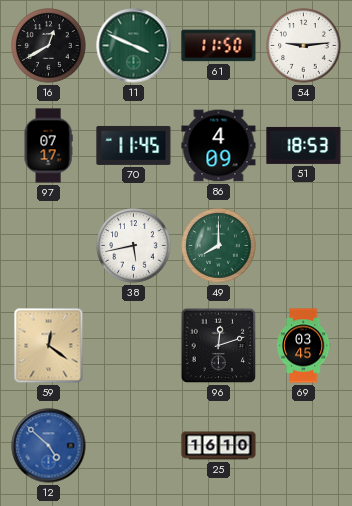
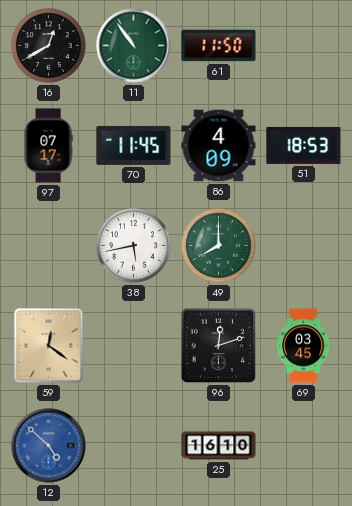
11: 3:49 -> 10:54 (134, 46)
54: 9:14 -> none (304, 46)
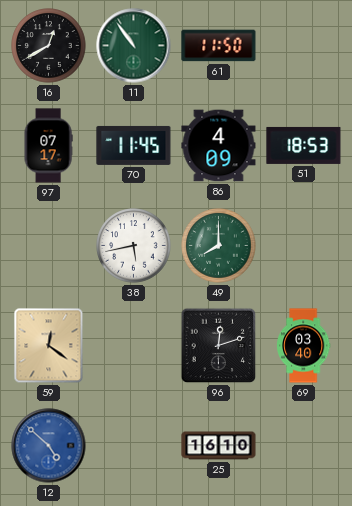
69: 03:45 -> 03:40 (303, 346)
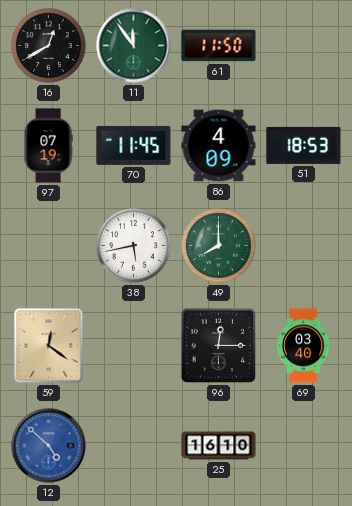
11: 10:54 -> 11:54 (134, 46)
97: 07:17 -> 07:19 (48, 146)
96: 12:12 -> 12:15 (219, 346)
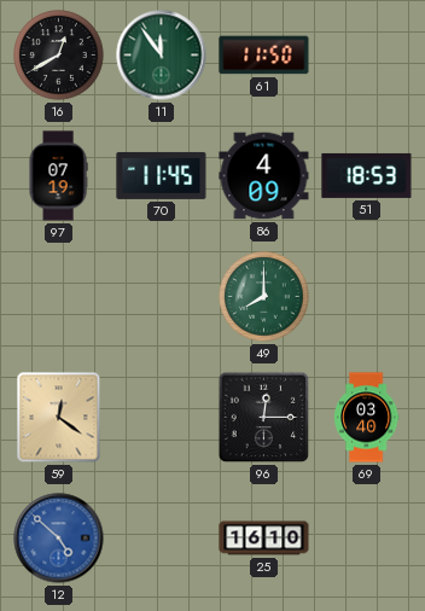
38: 5:43 -> none (134, 246)
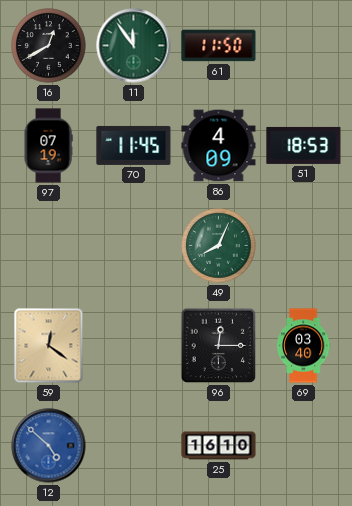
49: 8:00 -> 8:04 (219, 246)
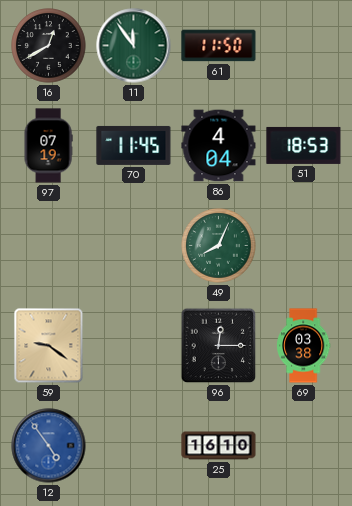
86: 4:09 -> 4:04 (219, 146)
59: 12:21 -> 9:21 (49, 346)
69: 03:40 -> 03:38 (303, 346)
12: 4:52 -> 4:54 (49, 446)
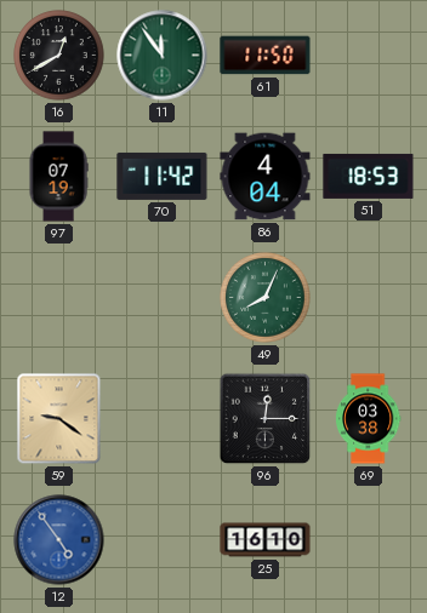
70: 11:45 -> 11:42 (163, 176)
